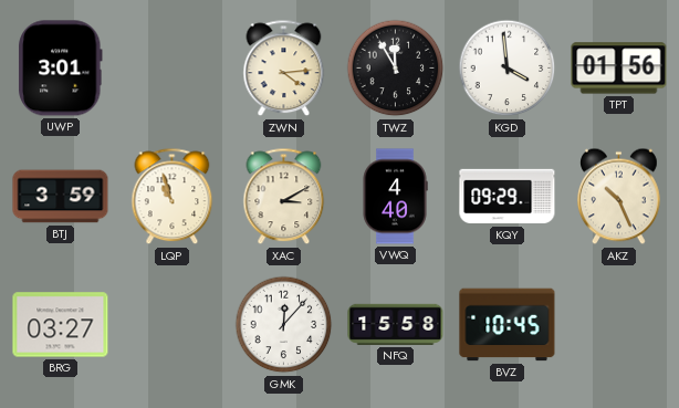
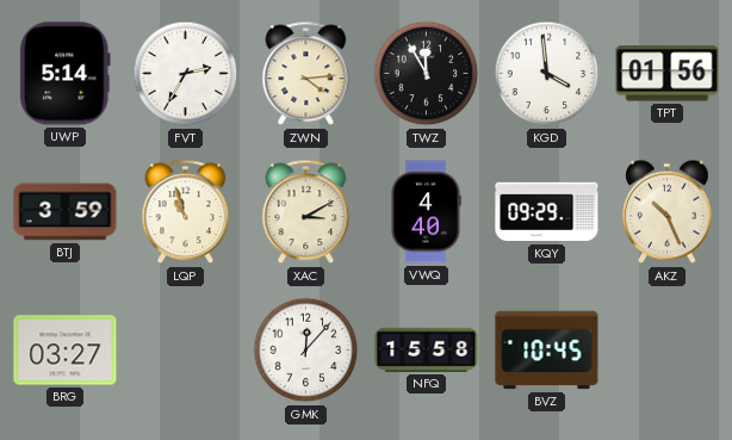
UWP: 3:01 -> 5:14 (66, 74)
FVT: none -> 2:35 (186, 74)
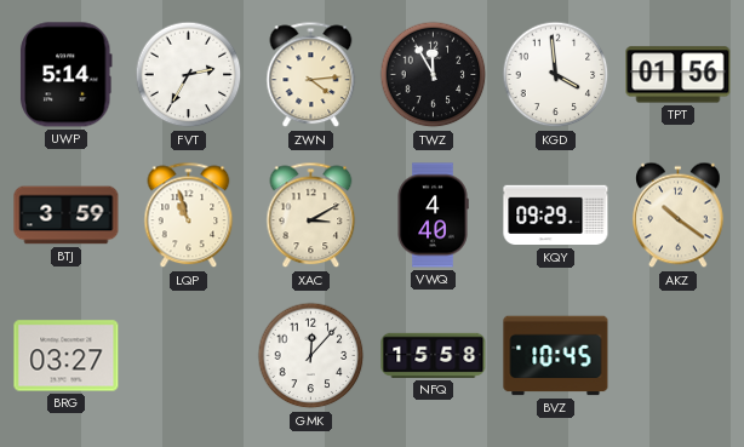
AKZ: 10:26 -> 10:21 (679, 216)
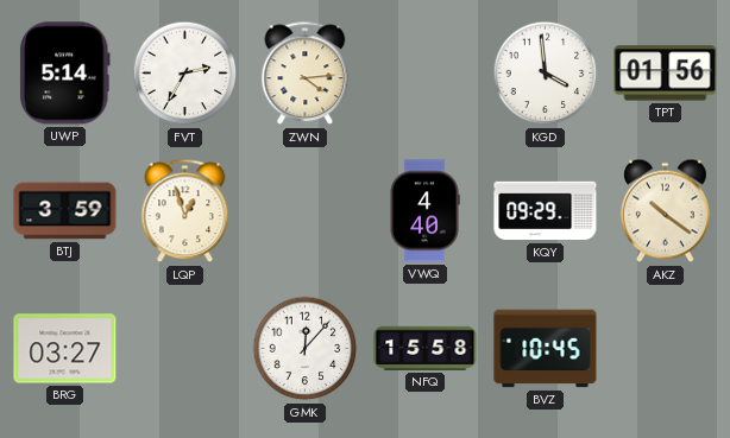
TWZ: 11:55 -> none (434, 75)
LQP: 10:57 -> 12:57 (185, 211)
XAC: 3:10 -> none (311, 216)
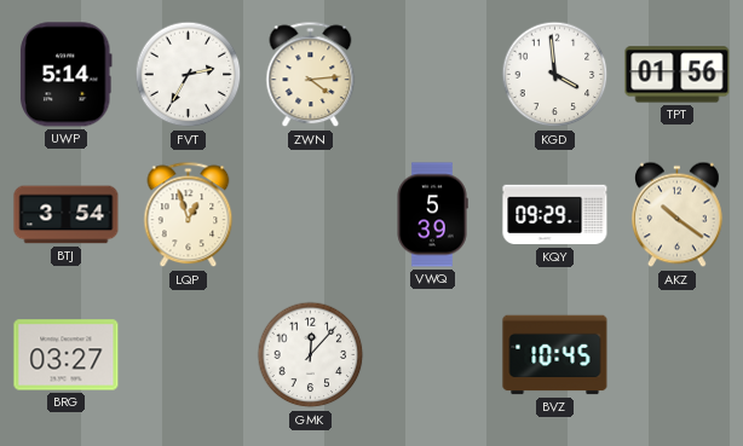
BTJ: 3:59 -> 3:54 (67, 215)
VWQ: 4:40 -> 5:39 (432, 215)
NFQ: 15:58 -> none (426, 348)
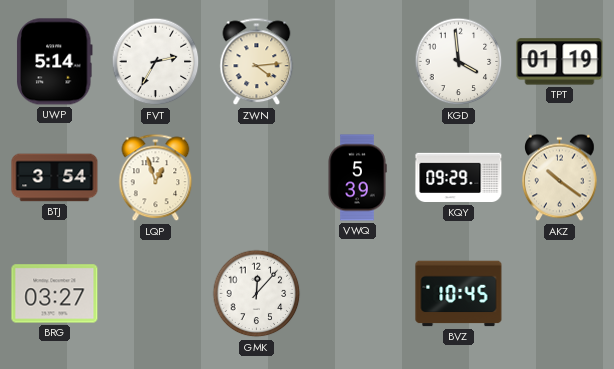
TPT: 01:56 -> 01:19 (560, 62)
